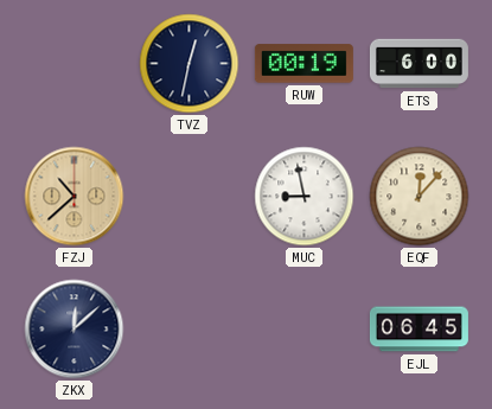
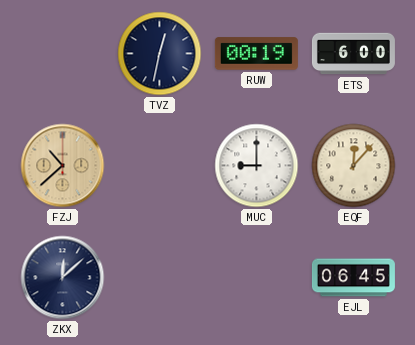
MUC: 8:58 -> 9:00 (257, 166)
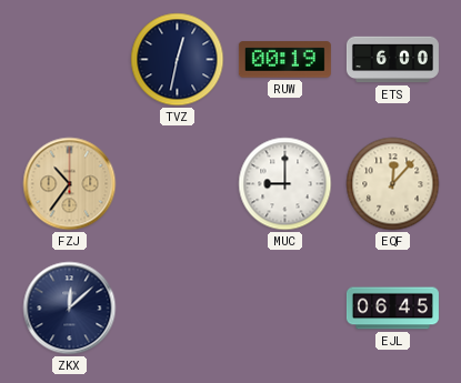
FZJ: 10:38 -> 10:36 (70, 184)
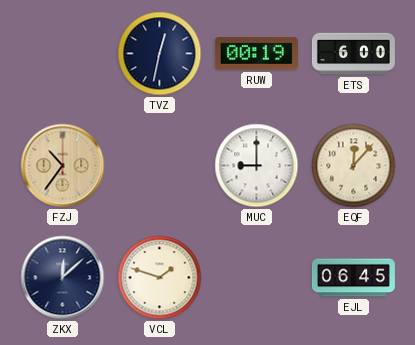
VCL: none -> 1:48 (160, 278)
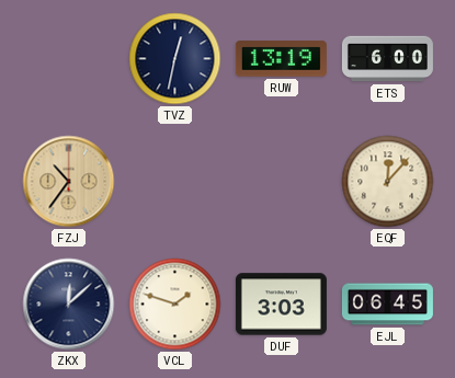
RUW: 00:19 -> 13:19 (281, 59)
MUC: 9:00 -> none (257, 166)
DUF: none -> 3:03 (281, 305)
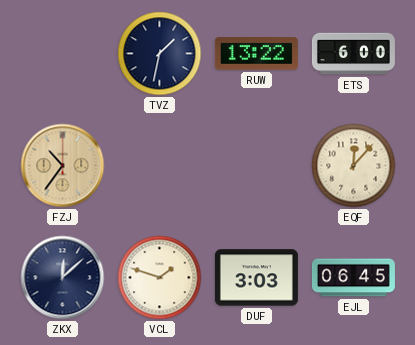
TVZ: 12:32 -> 1:32 (160, 54)
RUW: 13:19 -> 13:22 (256, 54)
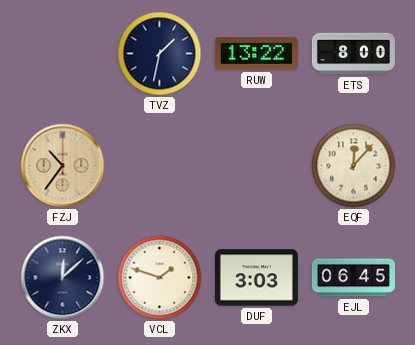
ETS: 6:00 -> 8:00 (353, 54)
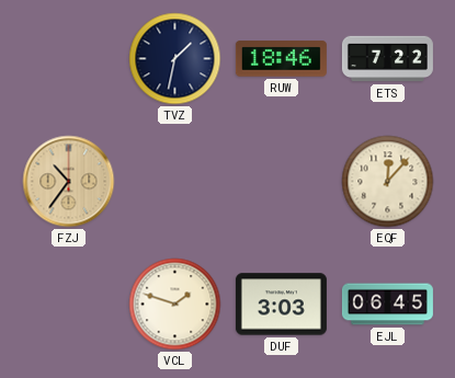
RUW: 13:22 -> 18:46 (281, 59)
ETS: 8:00 -> 7:22 (387, 59)
ZKX: 12:08 -> none (63, 278)
